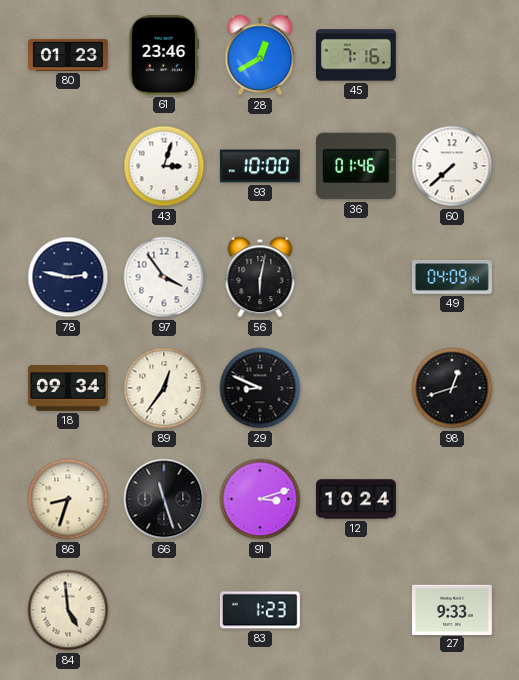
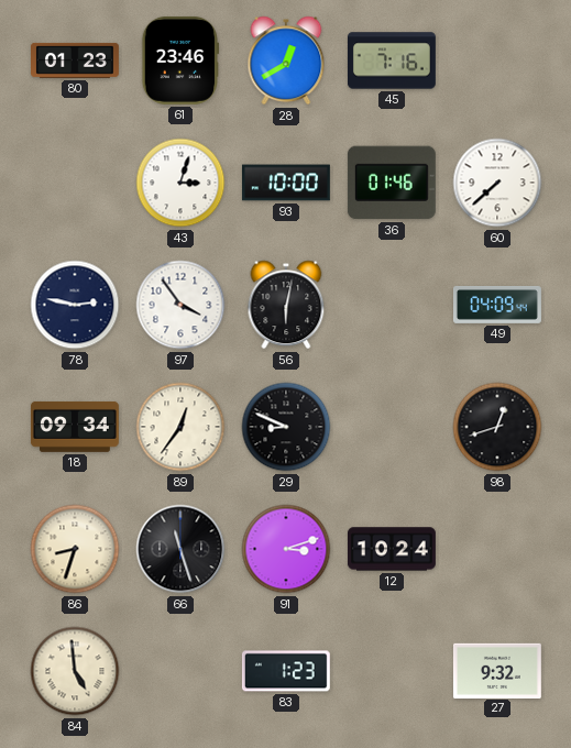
27: 9:33 -> 9:32 (497, 670)
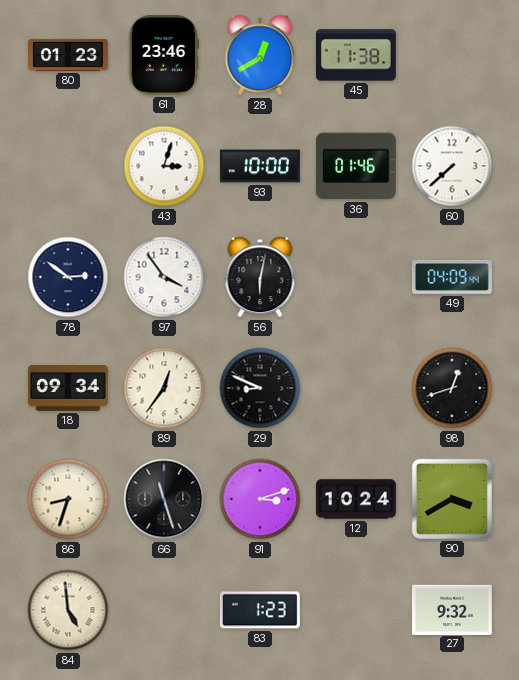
45: 7:16 -> 11:38 (356, 55)
78: 2:47 -> 2:51 (68, 277)
90: none -> 3:40 (452, 499)
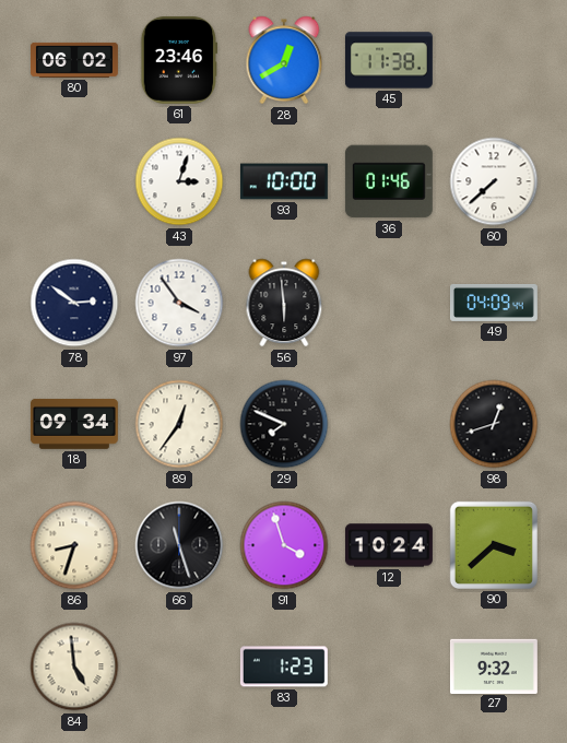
80: 01:23 -> 06:02 (75, 60)
56: 6:02 -> 5:59 (284, 303)
29: 8:49 -> 7:49 (284, 424)
91: 3:12 -> 3:57 (284, 545)
90: 3:40 -> 3:38 (494, 545)
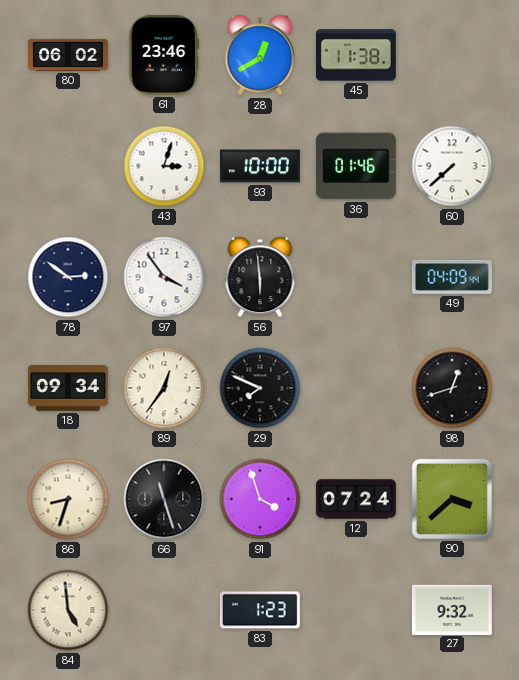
12: 10:24 -> 07:24 (356, 499)
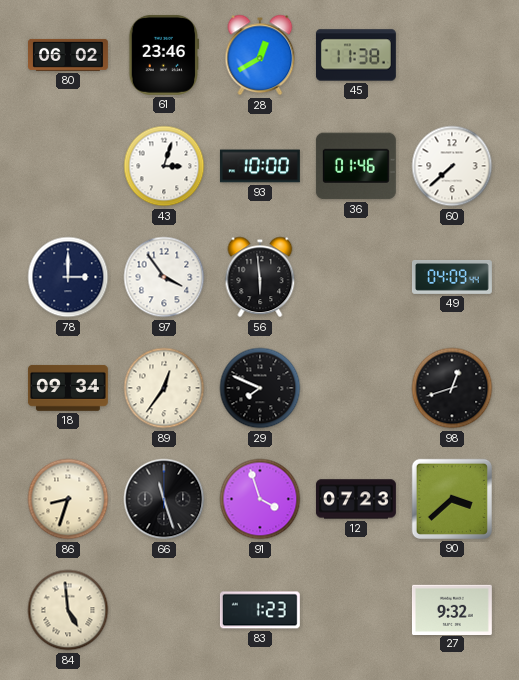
78: 2:51 -> 3:00 (68, 277)
12: 07:24 -> 07:23 (356, 499)
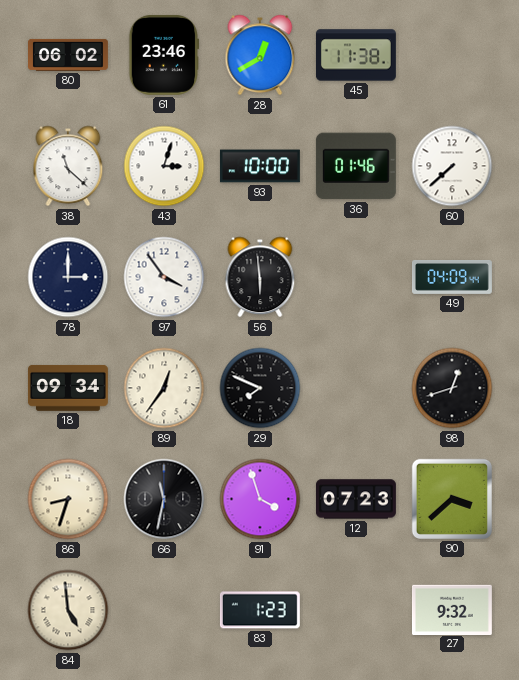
38: none -> 11:22 (68, 166)
66: 11:27 -> 11:32 (164, 499)
